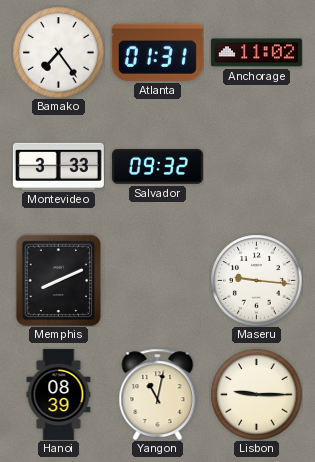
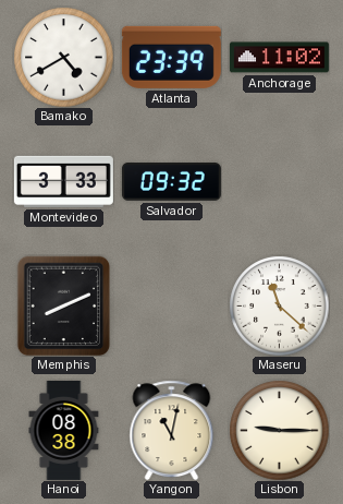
Bamako: 7:24 -> 4:40 (63, 57)
Atlanta: 01:31 -> 23:39 (171, 57)
Maseru: 9:16 -> 11:22 (279, 305)
Hanoi: 08:39 -> 08:38 (64, 430)
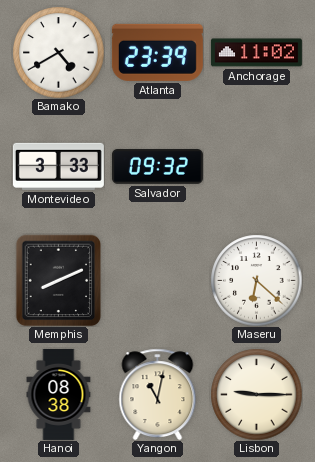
Maseru: 11:22 -> 6:22 (256, 280)
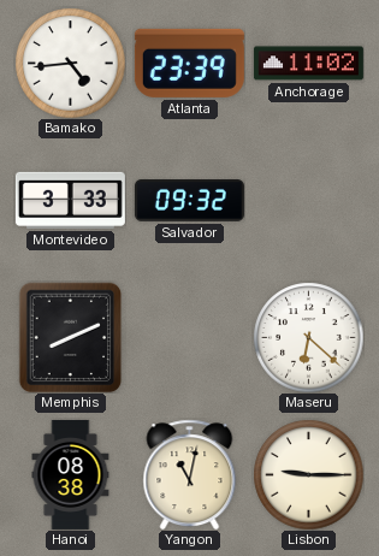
Bamako: 4:40 -> 4:44 (70, 63)
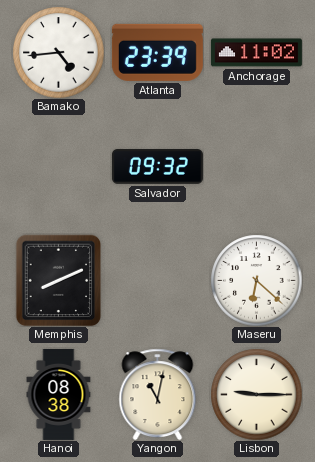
Montevideo: 3:33 -> none (70, 200)
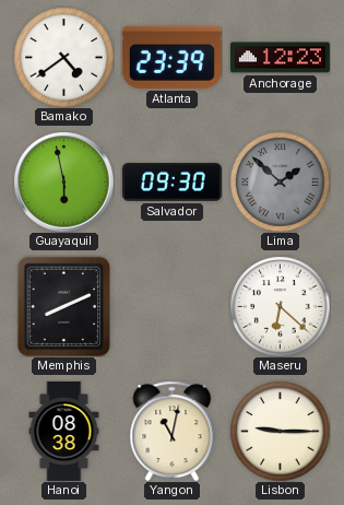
Bamako: 4:44 -> 4:39 (63, 57)
Anchorage: 11:02 -> 12:23 (280, 58)
Guayaquil: none -> 5:58 (63, 181)
Salvador: 09:32 -> 09:30 (171, 183)
Lima: none -> 1:52 (280, 181)
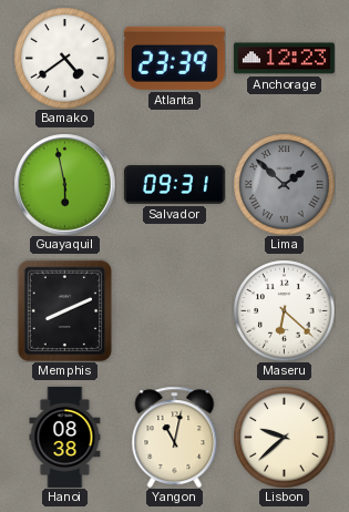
Salvador: 09:30 -> 09:31 (174, 185)
Lisbon: 9:15 -> 9:38 (284, 437)
